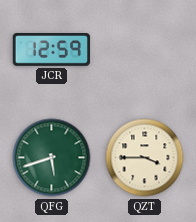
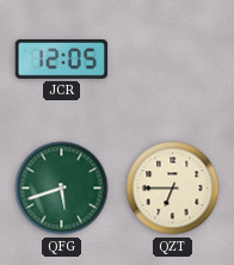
JCR: 12:59 -> 12:05 (62, 60)
QZT: 3:45 -> 6:45 (173, 189)
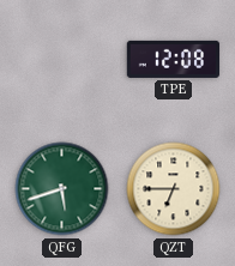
JCR: 12:05 -> none (62, 60)
TPE: none -> 12:08 (174, 59)
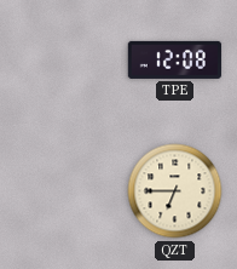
QFG: 5:42 -> none (62, 189)
